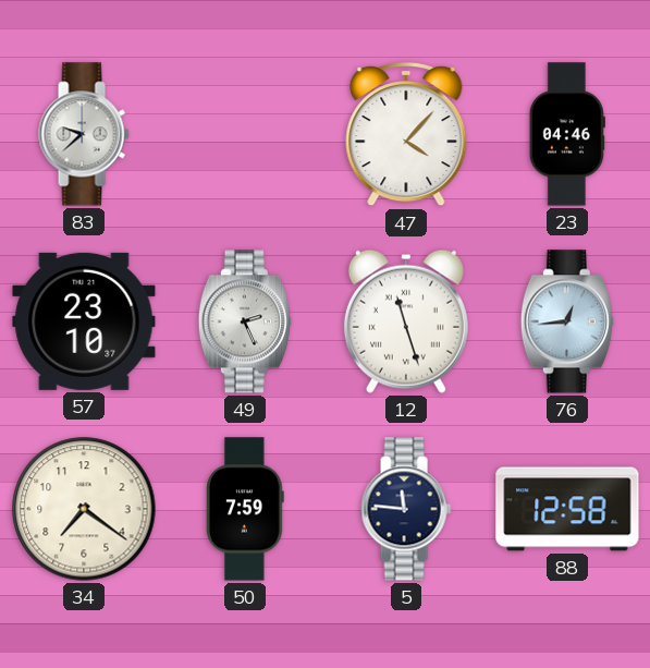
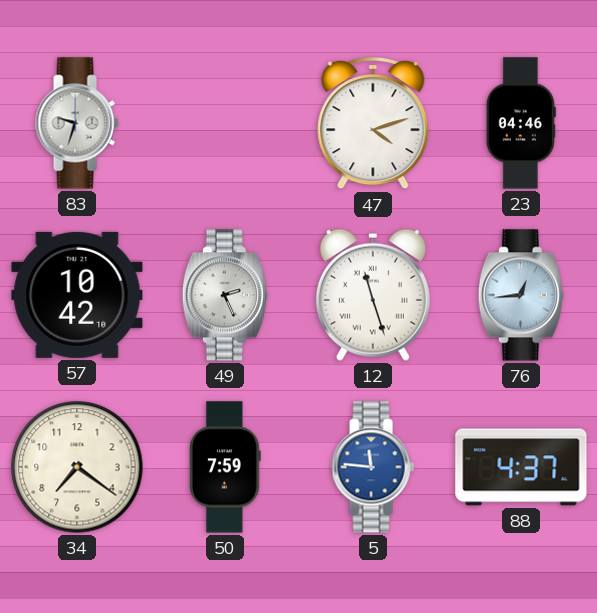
83: 9:38 -> 9:33 (77, 123)
47: 4:07 -> 4:12 (373, 124)
57: 23:10 -> 10:42 (77, 295)
5 dial: navy -> blue (373, 467)
88: 12:58 -> 4:37 (521, 467)
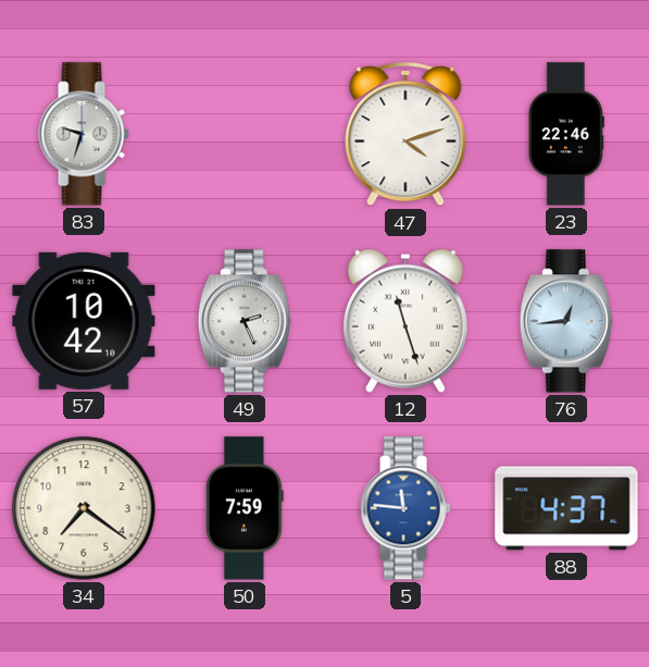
23: 04:46 -> 22:46 (566, 134)
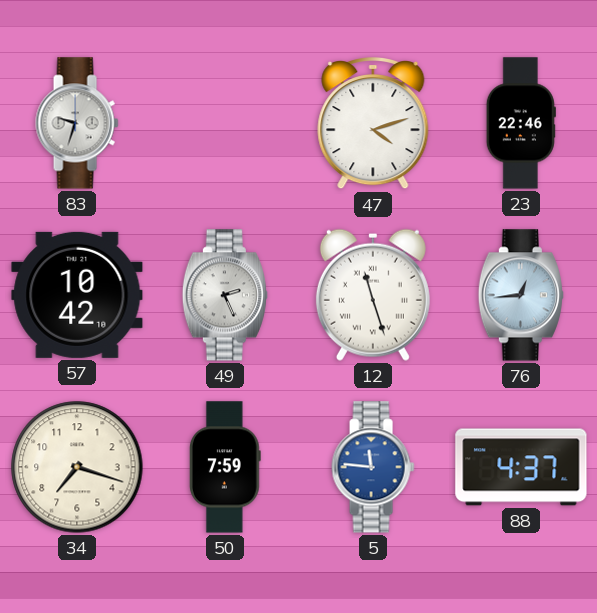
34: 7:21 -> 7:18 (77, 467)
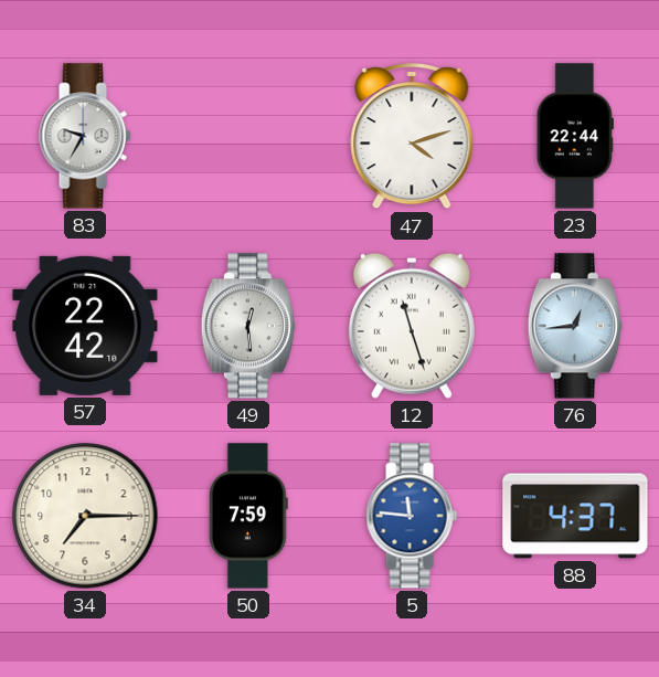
83: 9:33 -> 9:35 (85, 136)
23: 22:46 -> 22:44 (575, 136)
57: 10:42 -> 22:42 (85, 326)
49: 2:26 -> 12:29 (248, 326)
34: 7:18 -> 7:15 (85, 516)
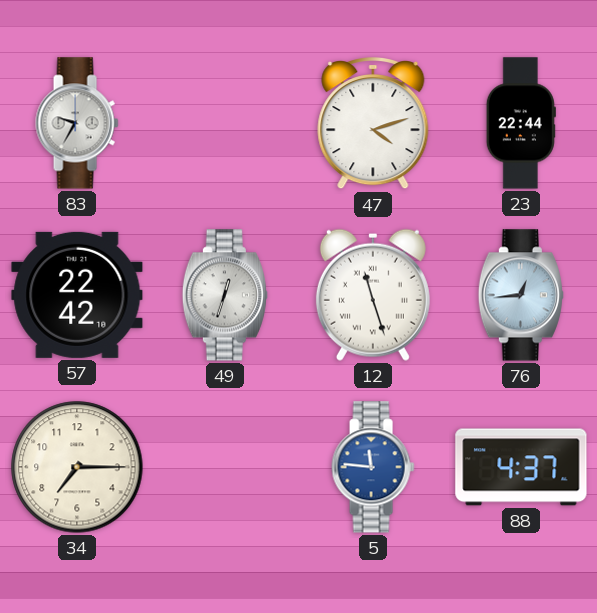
49: 12:29 -> 12:33 (225, 295)
50: 7:59 -> none (248, 516)
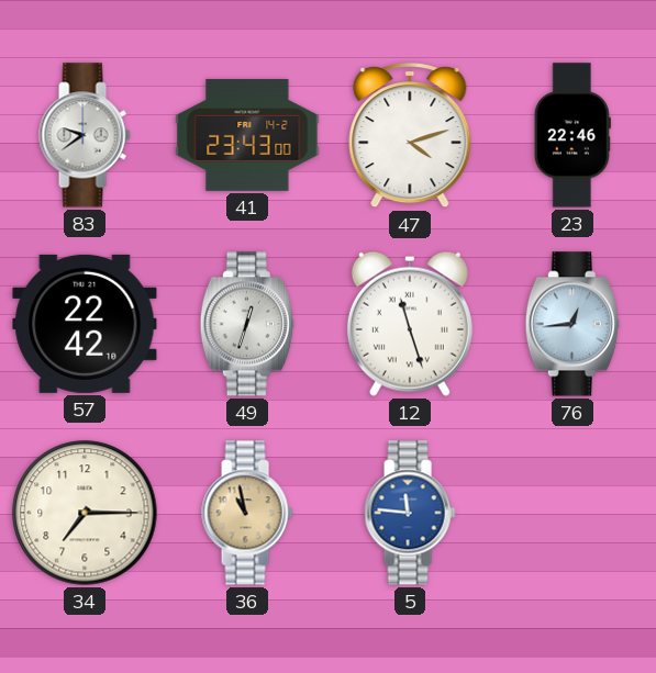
83: 9:35 -> 9:39 (85, 135)
41: none -> 23:43 (247, 135)
23: 22:44 -> 22:46 (572, 135)
36: none -> 10:58 (247, 513)
88: 4:37 -> none (521, 467)
